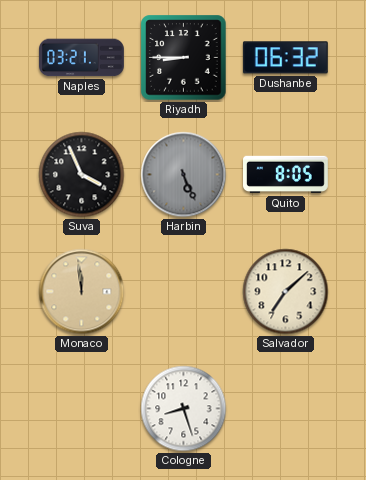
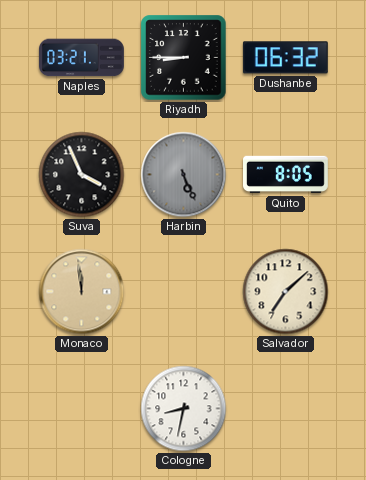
Cologne: 8:27 -> 8:32 (184, 409)
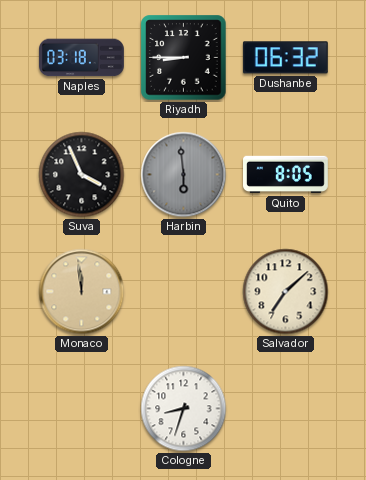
Naples: 03:21 -> 03:18 (82, 58)
Harbin: 5:26 -> 5:59 (184, 175)
Cologne: 8:32 -> 8:33 (184, 409)
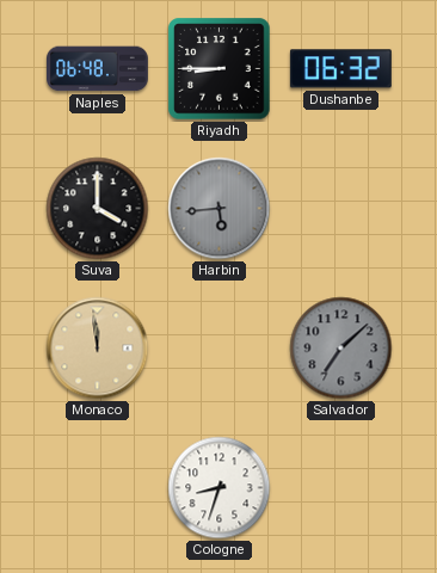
Naples: 03:18 -> 06:48 (98, 69)
Suva: 3:56 -> 4:00 (98, 209)
Harbin: 5:59 -> 5:44 (220, 209)
Quito: 8:05 -> none (286, 175)
Salvador dial: cream -> grey (341, 349)
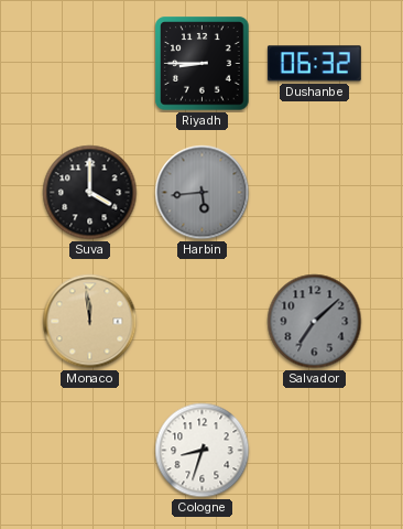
Naples: 06:48 -> none (98, 69)
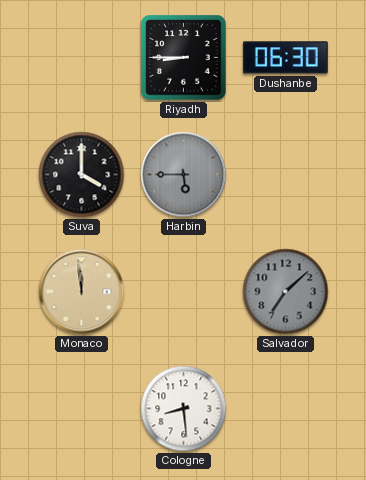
Dushanbe: 06:32 -> 06:30 (285, 58)
Harbin: 5:44 -> 5:45 (184, 175)
Cologne: 8:33 -> 8:29 (184, 409)
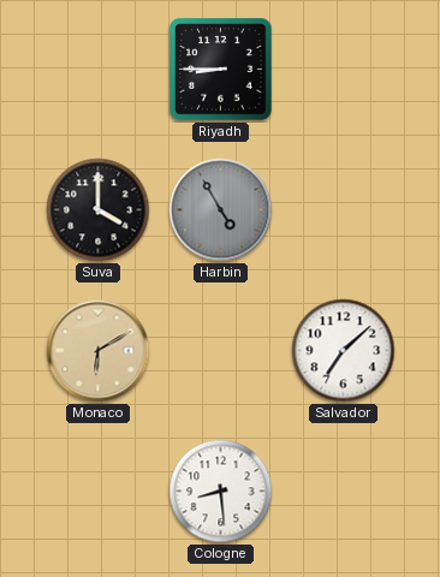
Dushanbe: 06:30 -> none (285, 58)
Harbin: 5:45 -> 4:55 (221, 210)
Monaco: 11:59 -> 6:10 (99, 351)
Salvador dial: grey -> white (344, 351)
